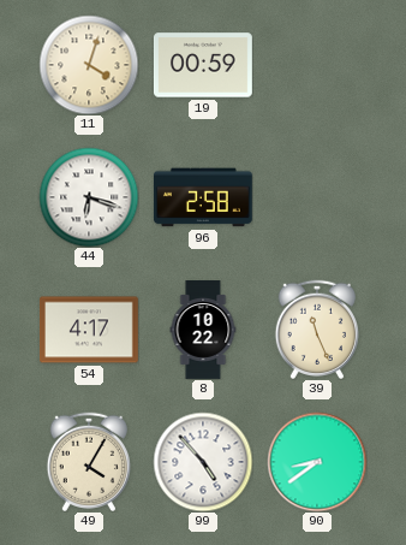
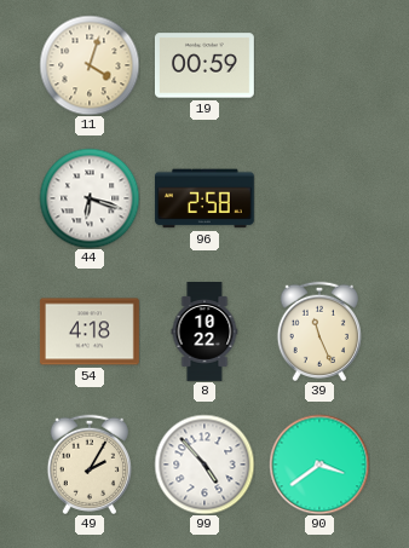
54: 4:17 -> 4:18 (90, 331)
49: 4:05 -> 2:05 (88, 465)
90: 8:39 -> 3:39 (319, 465)
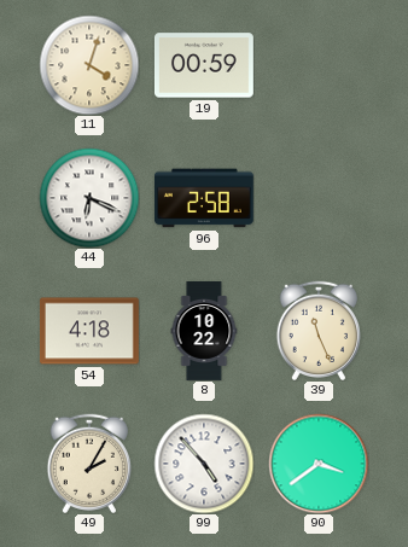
44: 6:18 -> 6:19 (89, 198)
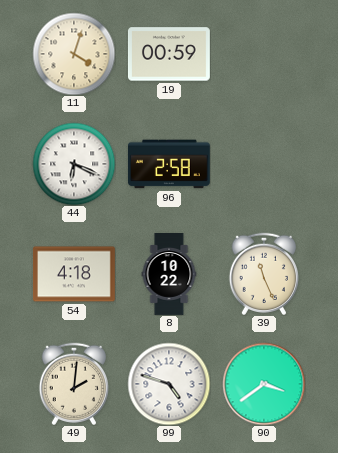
49: 2:05 -> 2:01 (73, 384)
99: 4:53 -> 4:48 (169, 384)
